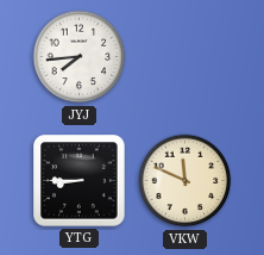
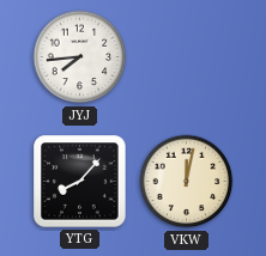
YTG: 8:45 -> 8:07 (80, 182)
VKW: 11:49 -> 12:02 (187, 182)
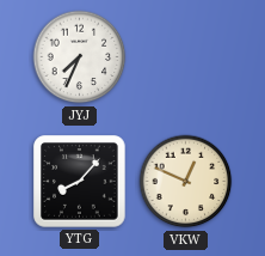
JYJ: 7:44 -> 7:34 (80, 57)
VKW: 12:02 -> 12:49 (186, 182)
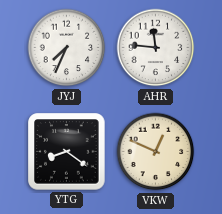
AHR: none -> 11:46 (156, 48)
YTG: 8:07 -> 8:21 (67, 152)
